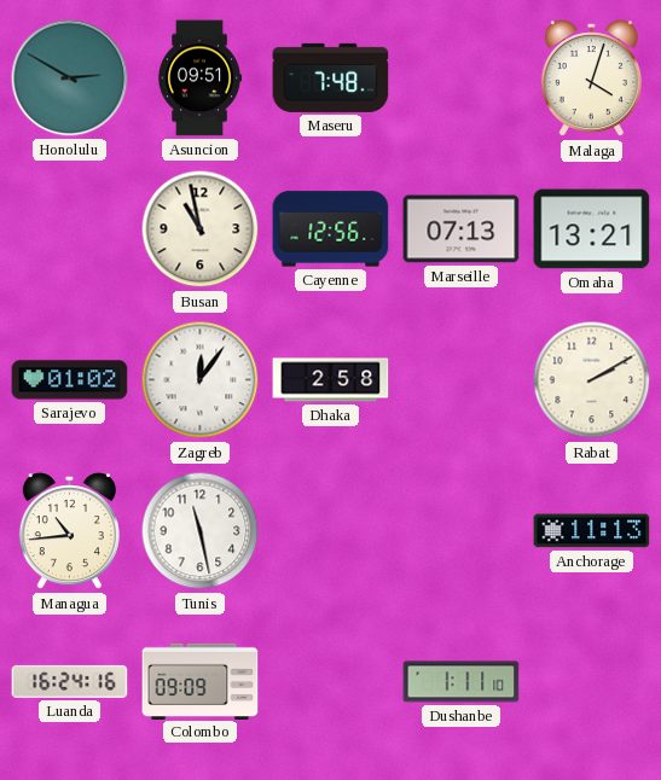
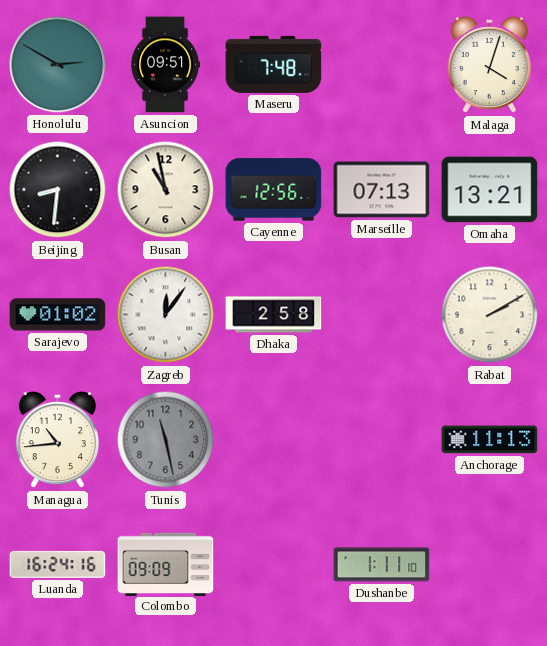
Beijing: none -> 8:31 (58, 190)
Tunis dial: white -> grey (166, 440)
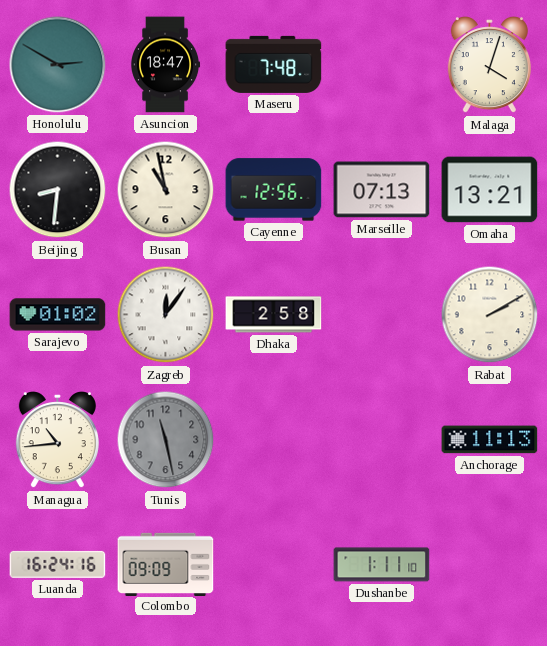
Asuncion: 09:51 -> 18:47 (165, 65)
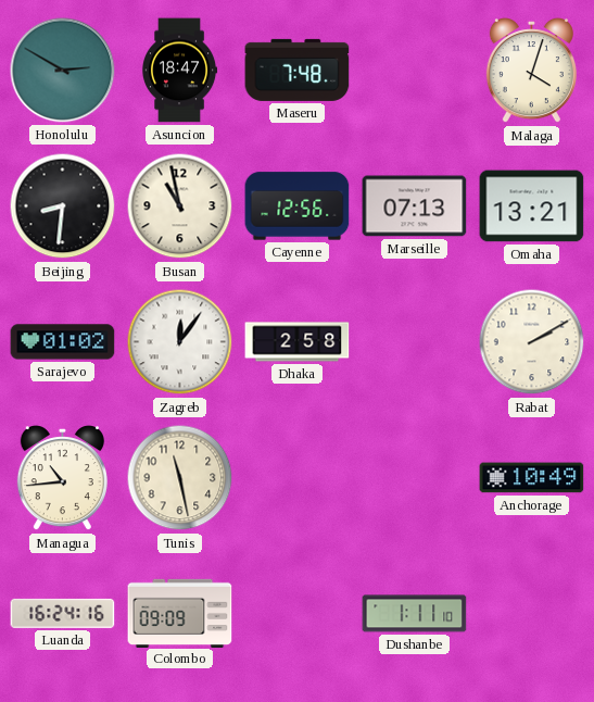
Tunis dial: grey -> cream (180, 478)
Anchorage: 11:13 -> 10:49 (532, 478)
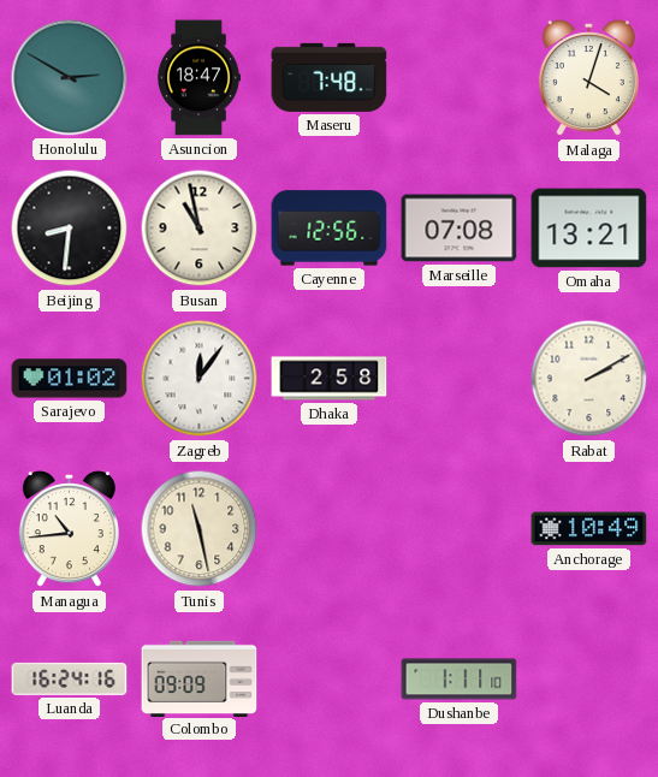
Marseille: 07:13 -> 07:08 (460, 229)
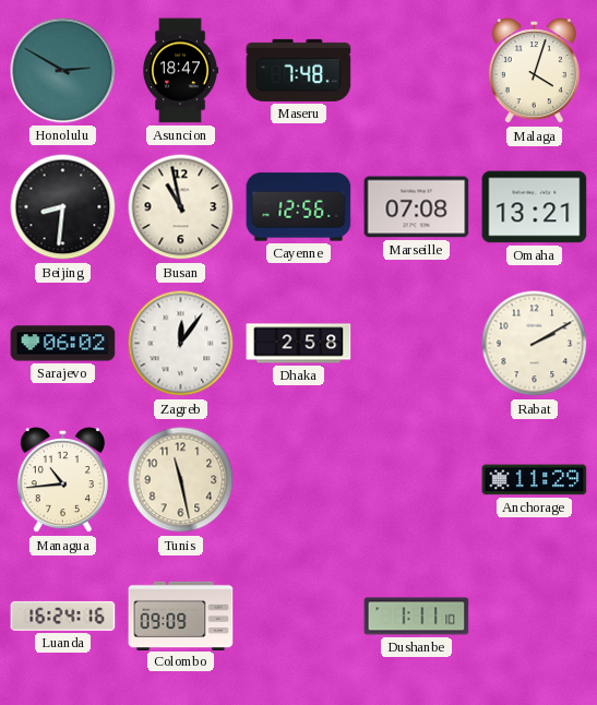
Sarajevo: 01:02 -> 06:02 (63, 344)
Anchorage: 10:49 -> 11:29 (535, 480)
